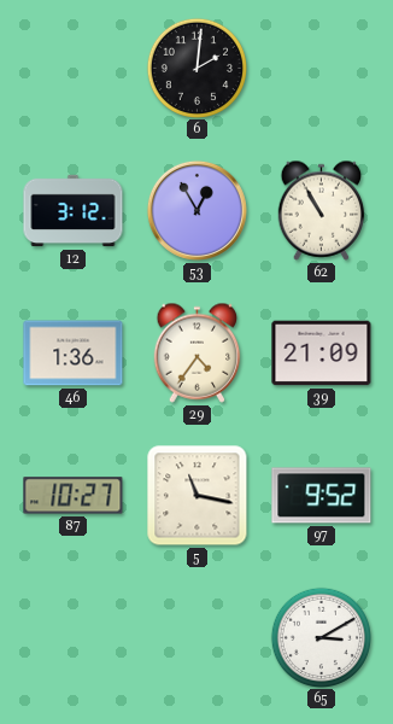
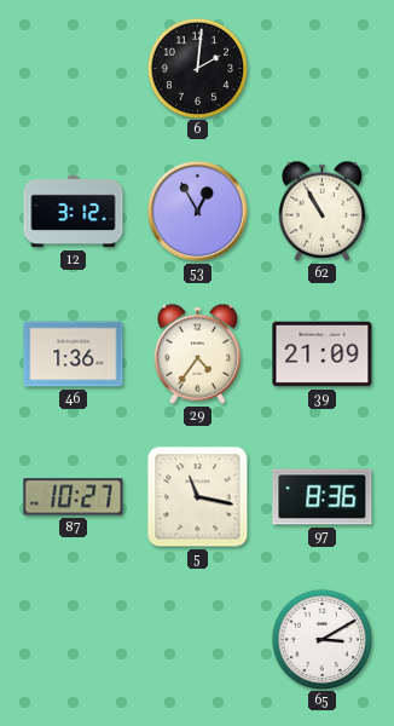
97: 9:52 -> 8:36 (323, 497)
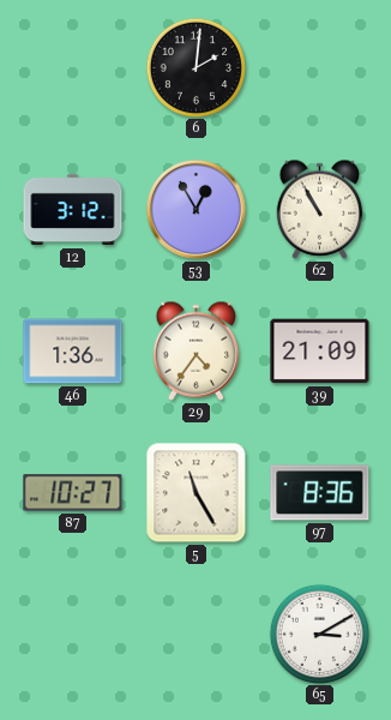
5: 11:17 -> 11:25 (197, 493)
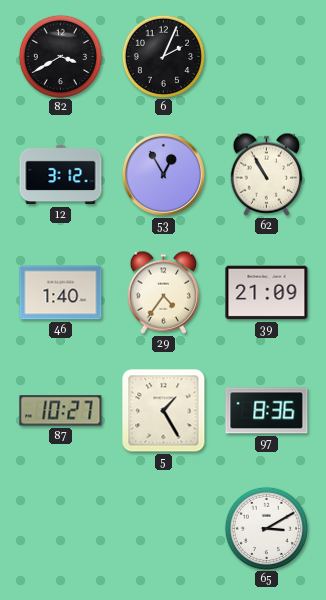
82: none -> 3:40 (60, 56)
6: 2:01 -> 2:04 (163, 56)
46: 1:36 -> 1:40 (61, 293)
5: 11:25 -> 1:25 (164, 411)
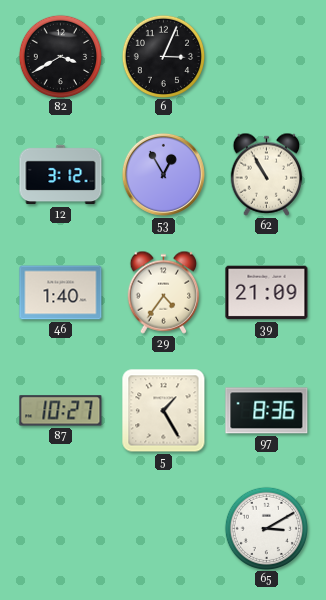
6: 2:04 -> 3:04 (163, 56)
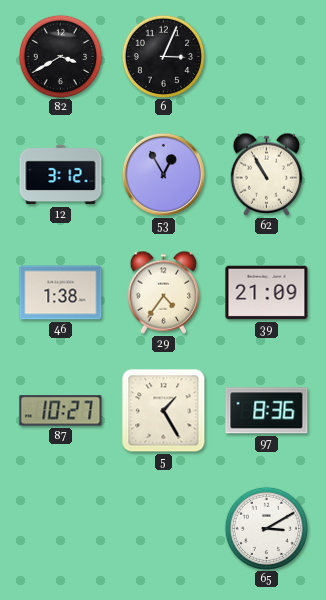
46: 1:40 -> 1:38 (61, 293)
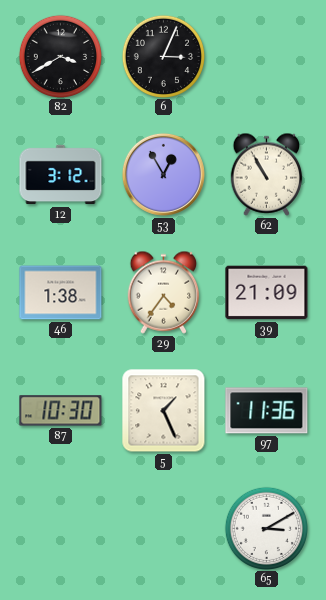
87: 10:27 -> 10:30 (61, 411)
5: 1:25 -> 1:26 (164, 411)
97: 8:36 -> 11:36 (267, 411)
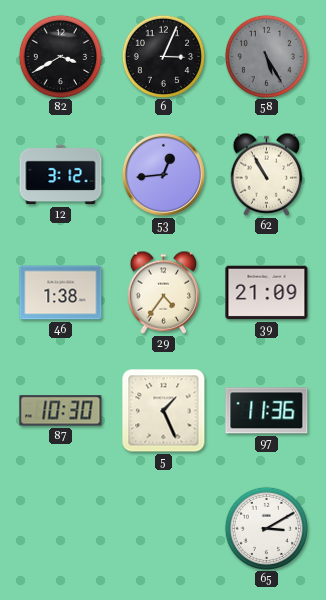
58: none -> 5:25 (266, 56)
53: 12:55 -> 12:44 (163, 174)
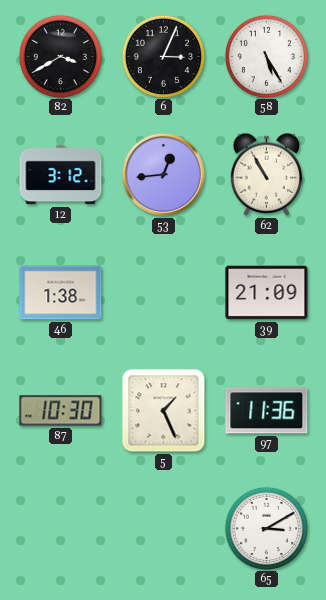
58 dial: grey -> white (266, 56)
29: 4:36 -> none (164, 292)
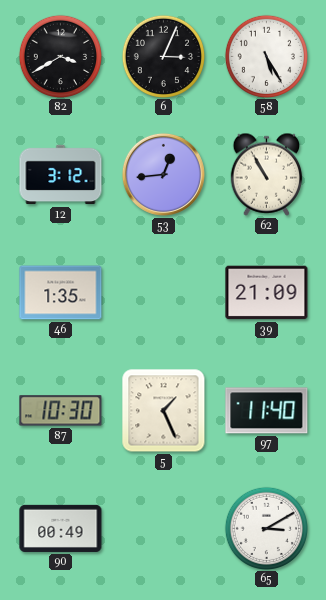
46: 1:38 -> 1:35 (61, 293)
97: 11:36 -> 11:40 (267, 411)
90: none -> 00:49 (61, 528)
